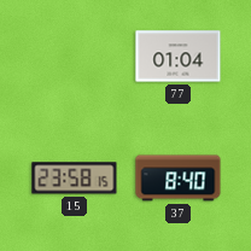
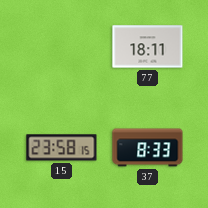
77: 01:04 -> 18:11 (148, 47)
37: 8:40 -> 8:33 (148, 148)
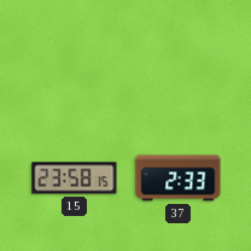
77: 18:11 -> none (148, 47)
37: 8:33 -> 2:33 (179, 179)
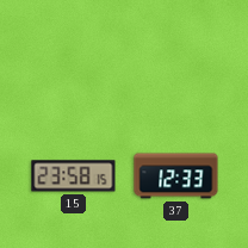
37: 2:33 -> 12:33 (176, 176)
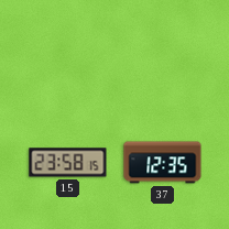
37: 12:33 -> 12:35 (163, 163)
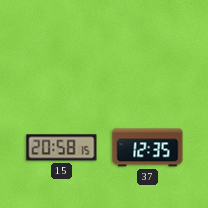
15: 23:58 -> 20:58 (62, 148)
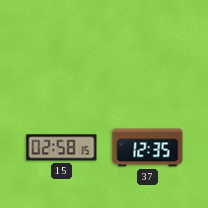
15: 20:58 -> 02:58 (62, 148)
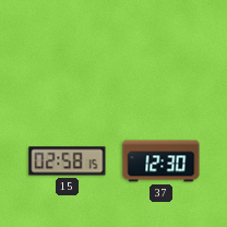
37: 12:35 -> 12:30 (162, 162)
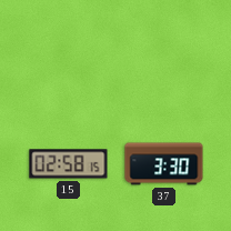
37: 12:30 -> 3:30 (164, 164)
